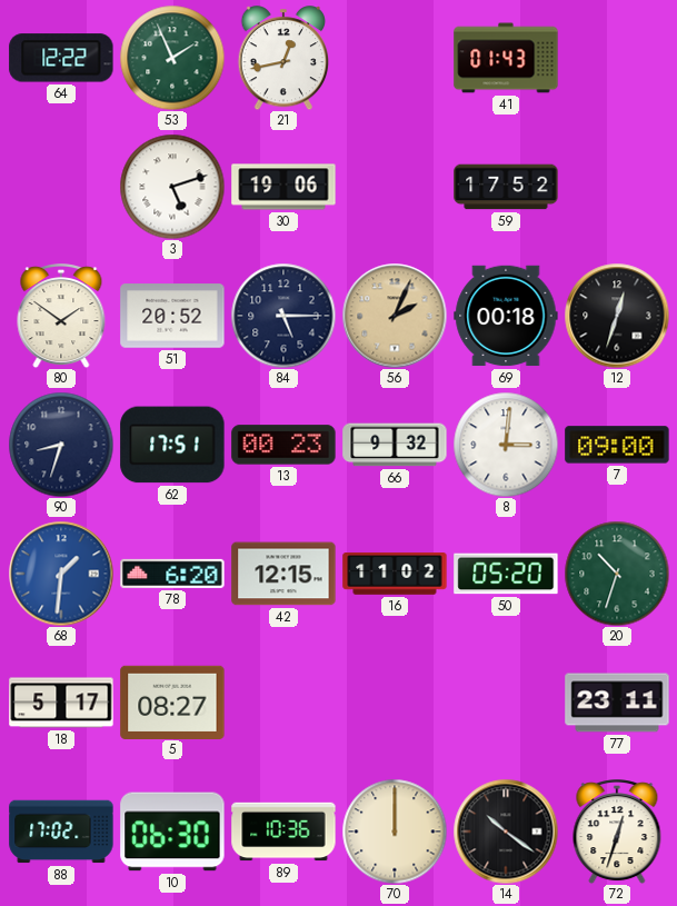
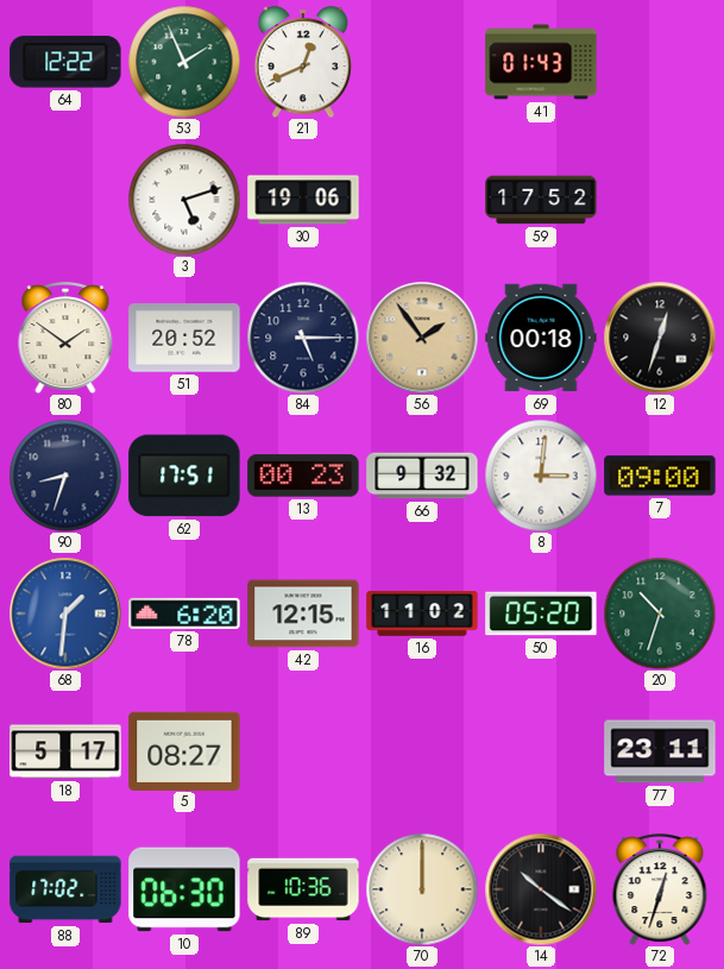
21: 12:43 -> 12:41 (303, 62)
56: 2:04 -> 1:54 (422, 338)
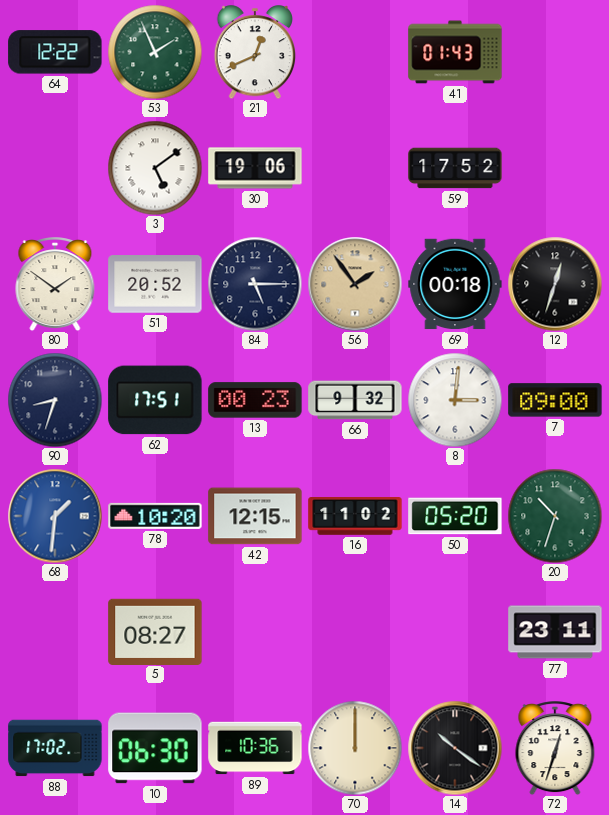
3: 5:12 -> 5:09 (155, 168)
78: 6:20 -> 10:20 (155, 516)
18: 5:17 -> none (65, 751)
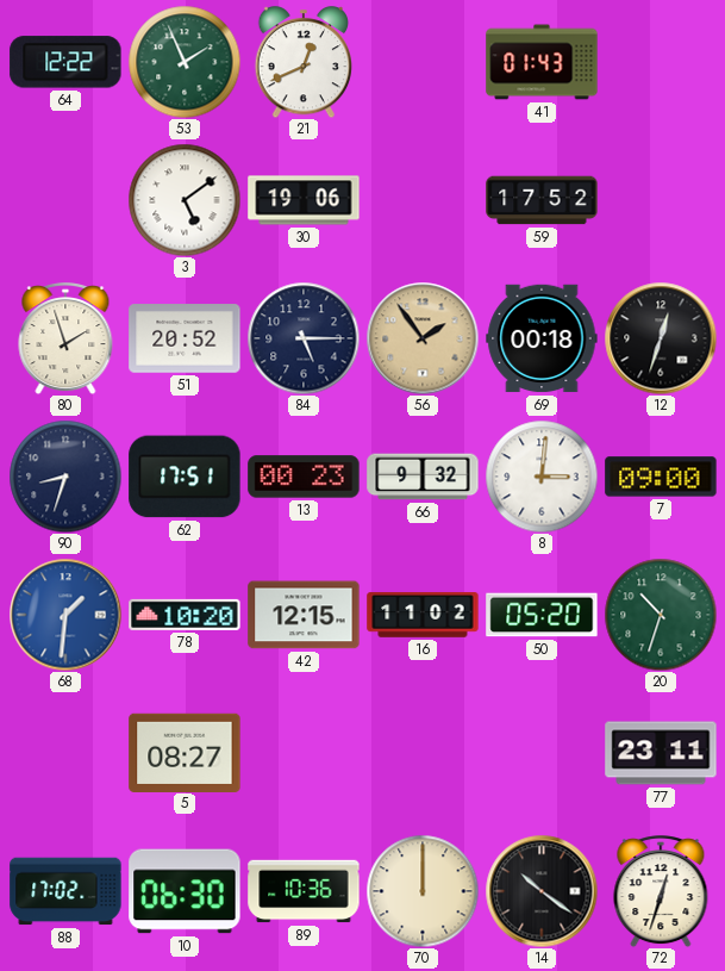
80: 1:51 -> 1:57 (65, 338)
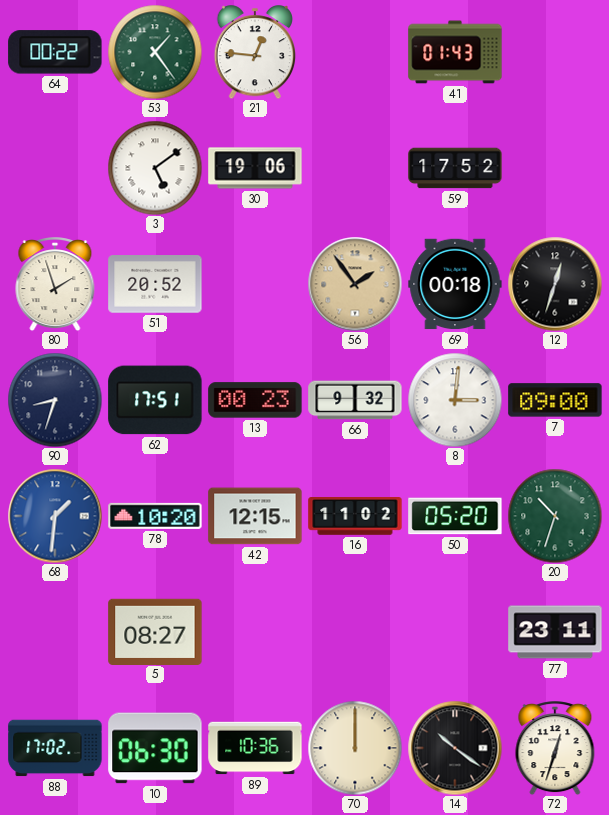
64: 12:22 -> 00:22 (55, 52)
53: 1:56 -> 1:24 (155, 52)
21: 12:41 -> 12:46 (255, 52)
84: 5:15 -> none (304, 338)
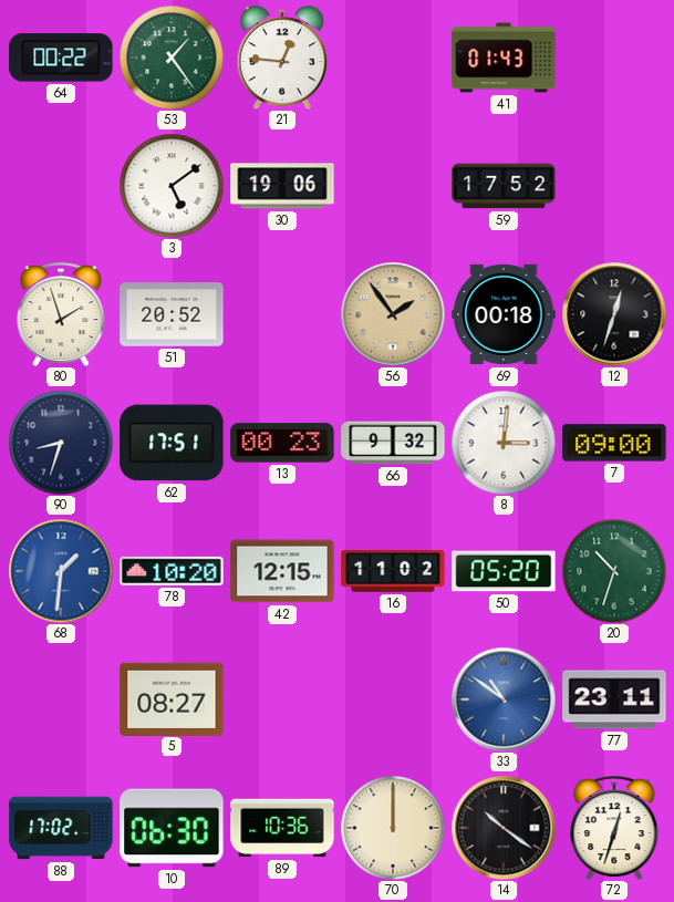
33: none -> 10:51 (504, 699)
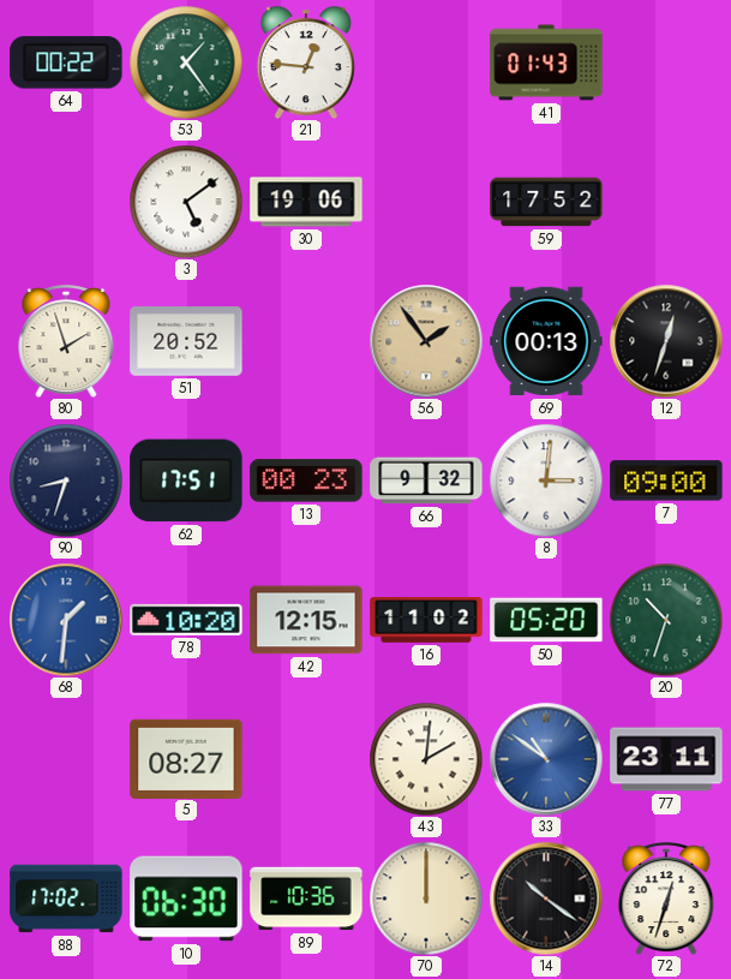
69: 00:18 -> 00:13 (546, 341)
43: none -> 2:01 (426, 759)
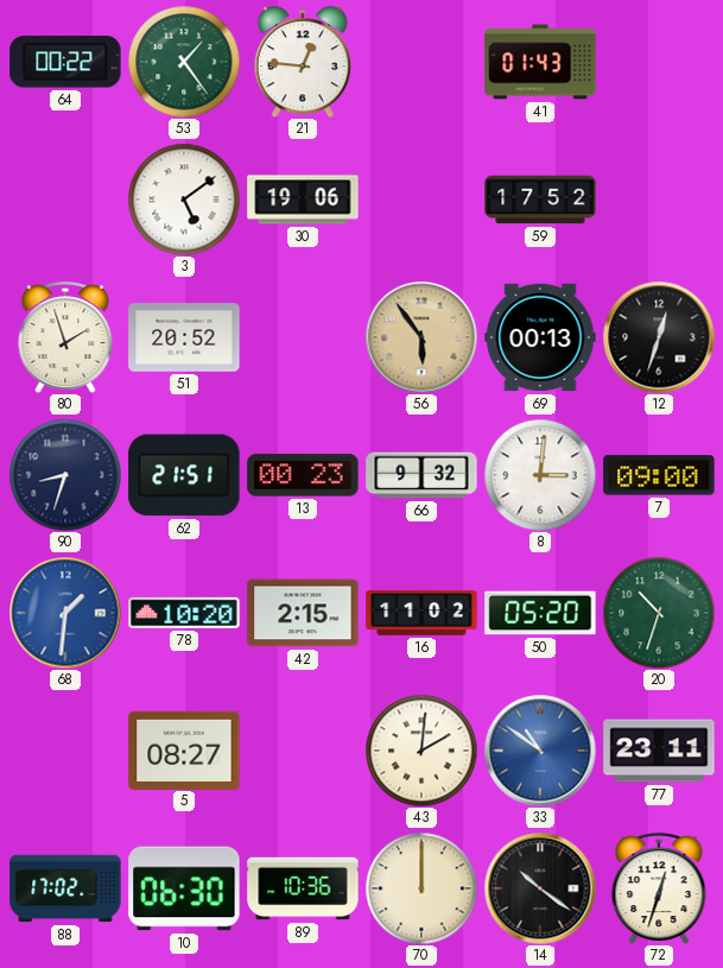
56: 1:54 -> 5:54 (421, 337)
62: 17:51 -> 21:51 (184, 475)
42: 12:15 -> 2:15 (303, 613)
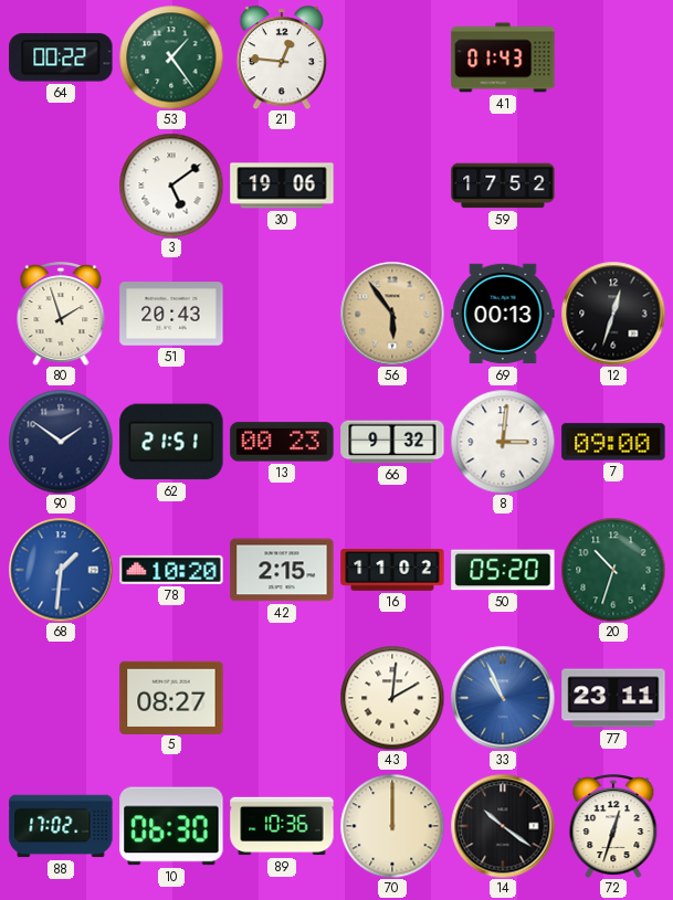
51: 20:52 -> 20:43 (171, 314)
90: 8:33 -> 1:51 (61, 442)
33: 10:51 -> 10:56 (503, 698)
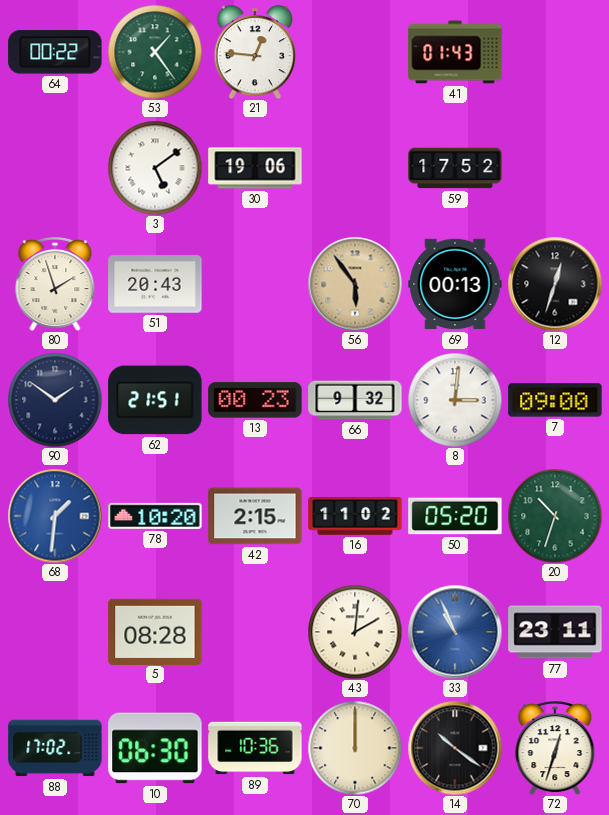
5: 08:27 -> 08:28 (155, 631)
